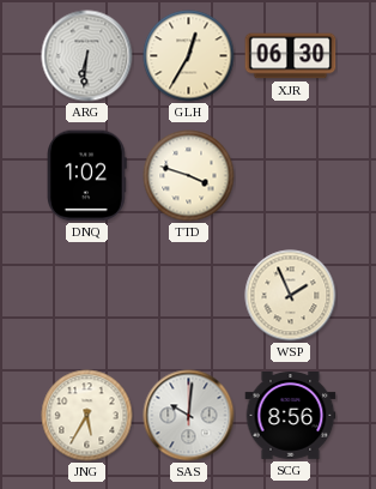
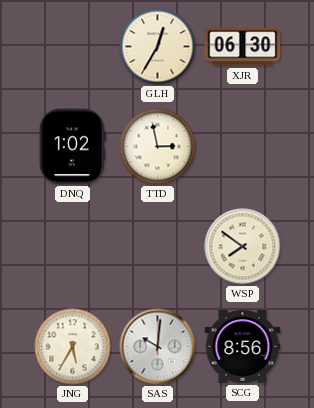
ARG: 6:31 -> none (87, 56)
TTD: 3:48 -> 2:58 (158, 147)
WSP: 1:56 -> 7:51 (243, 247)
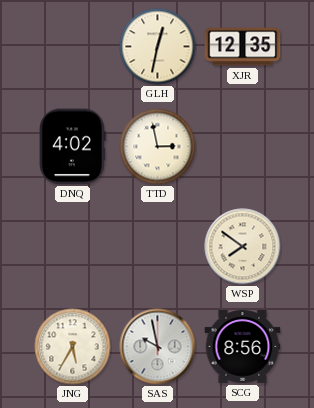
GLH: 12:35 -> 12:32 (158, 47)
XJR: 06:30 -> 12:35 (243, 47)
DNQ: 1:02 -> 4:02 (72, 147)
SAS: 10:01 -> 9:58 (158, 347)
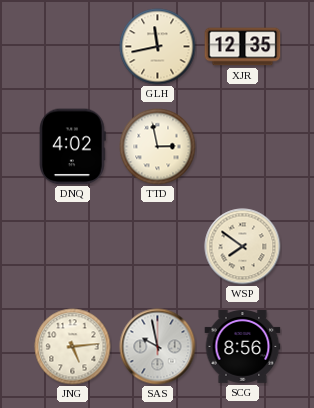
GLH: 12:32 -> 11:43 (158, 47)
JNG: 5:35 -> 5:14 (73, 347)
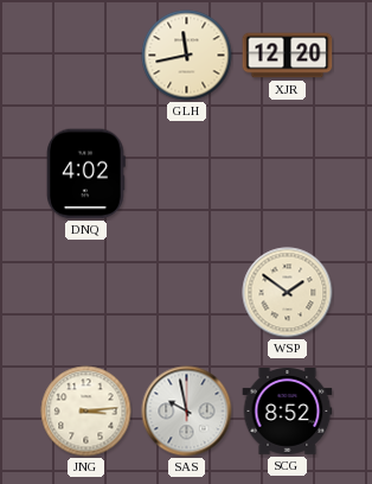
XJR: 12:35 -> 12:20 (288, 56)
TTD: 2:58 -> none (158, 147)
WSP: 7:51 -> 1:51 (288, 293)
JNG: 5:14 -> 3:14 (86, 412)
SCG: 8:56 -> 8:52 (288, 412)
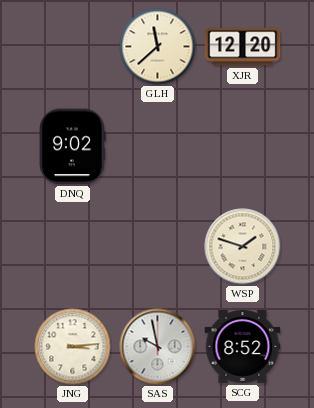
GLH: 11:43 -> 11:38 (158, 47)
DNQ: 4:02 -> 9:02 (72, 147)
WSP: 1:51 -> 1:48 (243, 247)
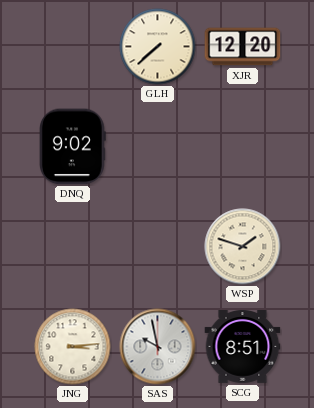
GLH: 11:38 -> 7:38 (158, 47)
SCG: 8:52 -> 8:51 (243, 347)
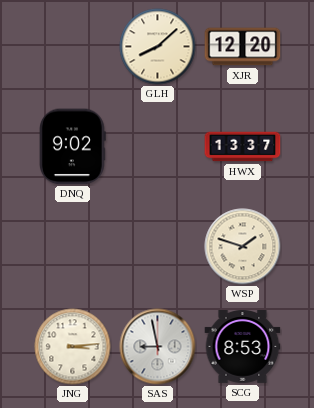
GLH: 7:38 -> 8:08 (158, 47)
HWX: none -> 13:37 (243, 147)
SAS: 9:58 -> 8:58 (158, 347)
SCG: 8:51 -> 8:53 (243, 347)
